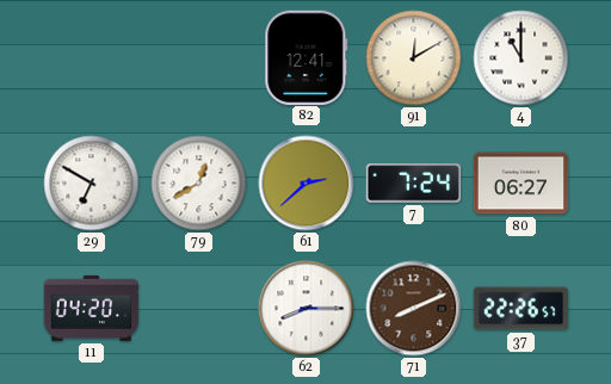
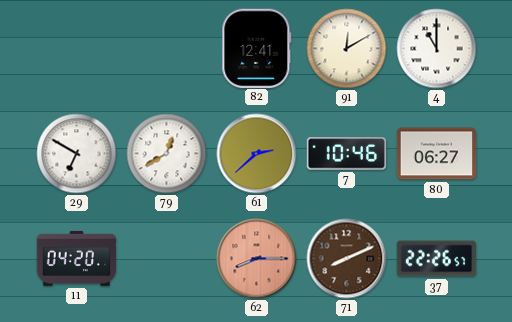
7: 7:24 -> 10:46 (347, 154)
62 dial: white -> salmon (257, 259)
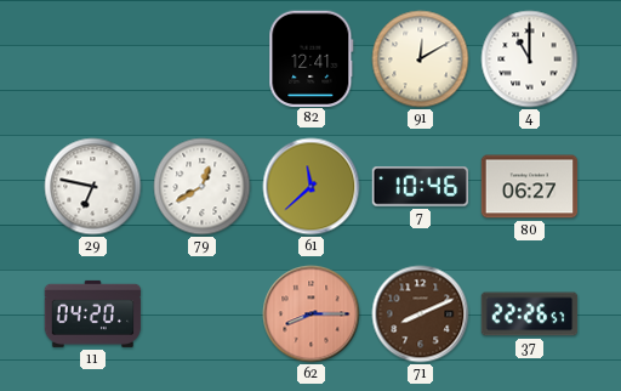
29: 6:50 -> 6:47 (93, 187)
61: 2:38 -> 11:38 (312, 187)
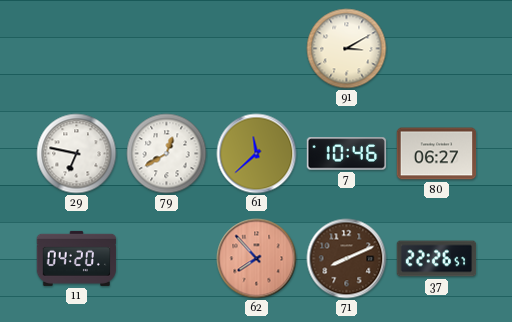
82: 12:41 -> none (312, 58)
91: 12:10 -> 3:10 (347, 49)
4: 11:00 -> none (530, 59)
62: 8:15 -> 7:53 (257, 259)
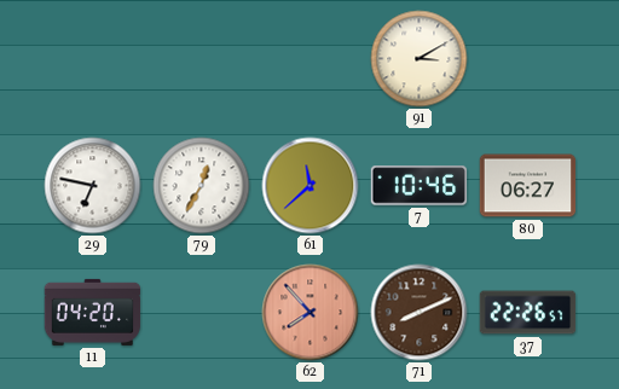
79: 12:40 -> 12:35 (202, 186)
